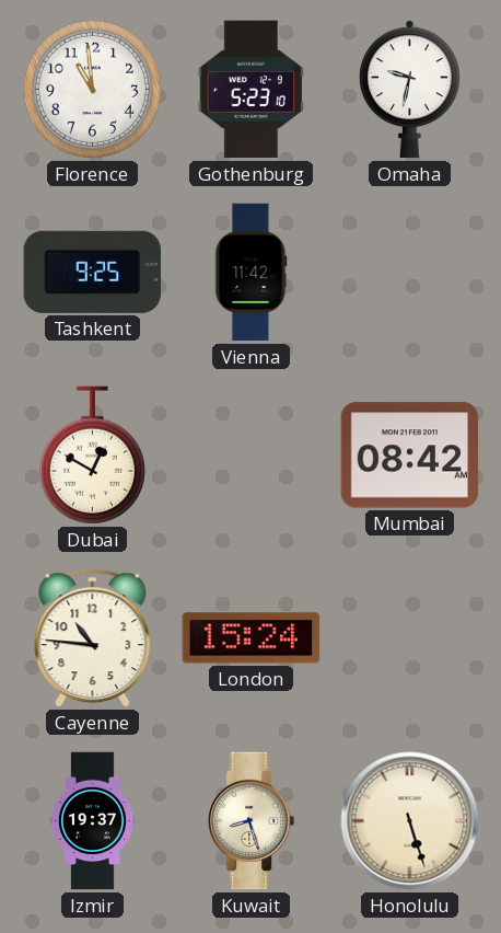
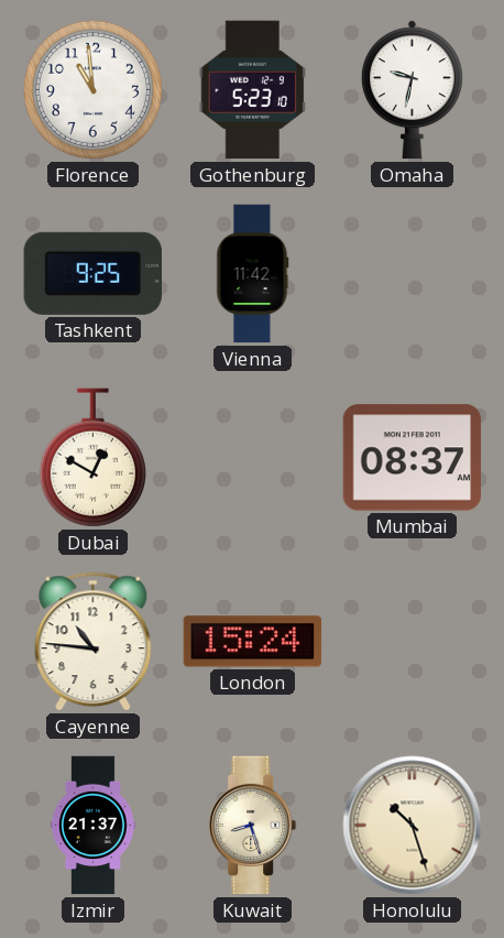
Mumbai: 08:42 -> 08:37 (413, 458)
Izmir: 19:37 -> 21:37 (92, 826)
Honolulu: 5:27 -> 10:27 (413, 826)
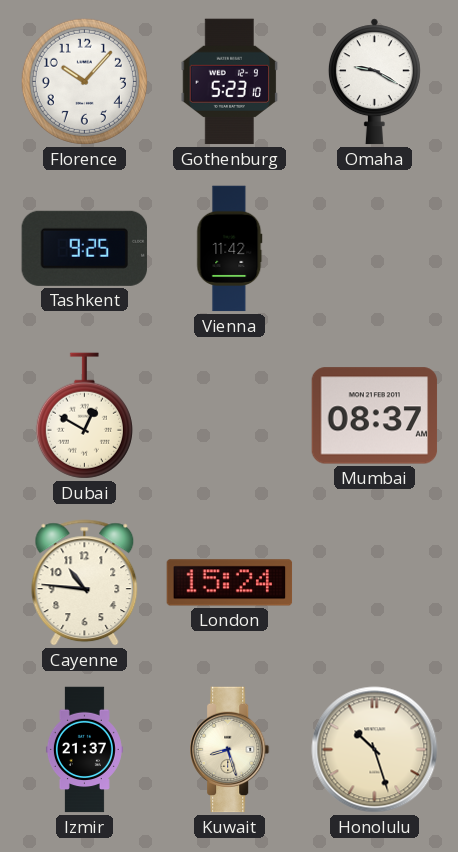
Florence: 10:59 -> 10:07 (84, 81)
Omaha: 9:32 -> 9:20 (374, 82)
